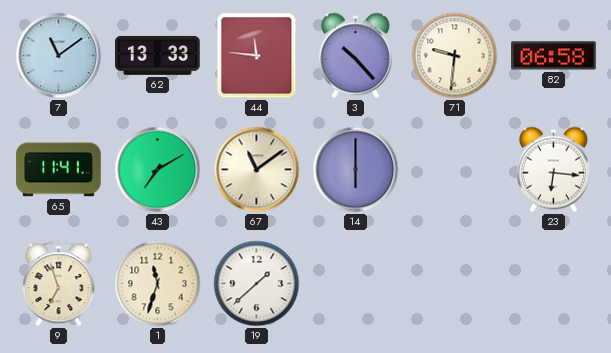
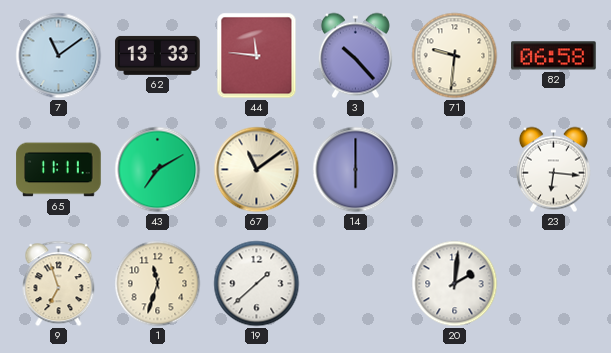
65: 11:41 -> 11:11 (59, 170)
20: none -> 2:01 (455, 284)
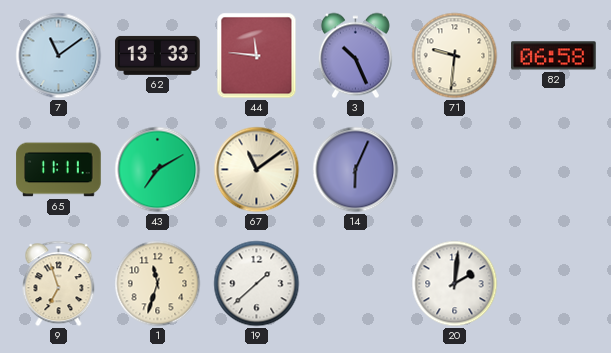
3: 10:23 -> 10:26 (355, 56)
14: 6:00 -> 6:04 (356, 170)
23: 6:16 -> none (553, 170)
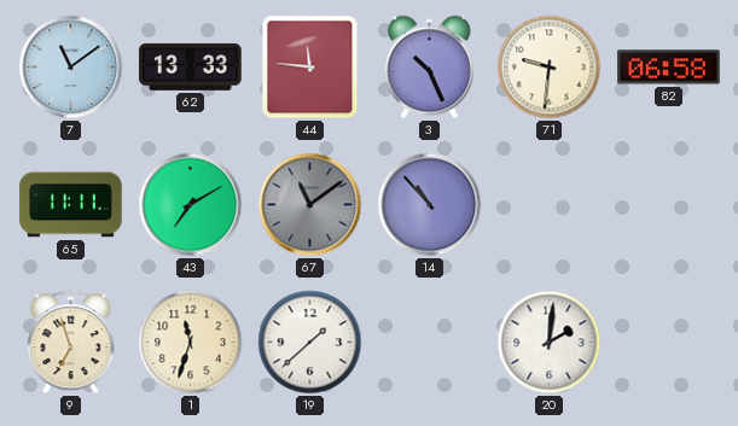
67 dial: cream -> grey (310, 205)
14: 6:04 -> 10:53 (430, 205)
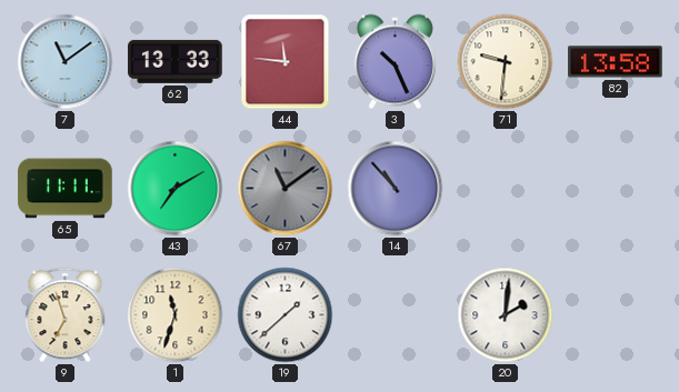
82: 06:58 -> 13:58 (616, 62)
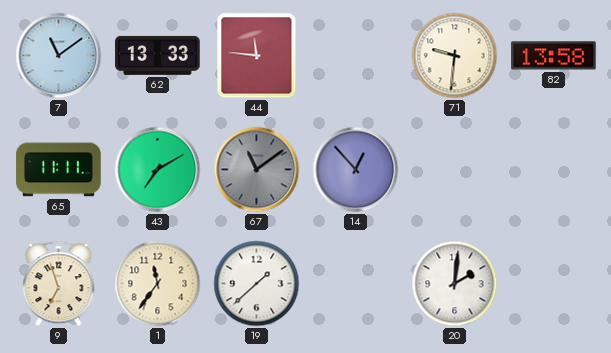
3: 10:26 -> none (395, 62)
14: 10:53 -> 12:53 (356, 170)
1: 11:33 -> 11:36 (158, 284)
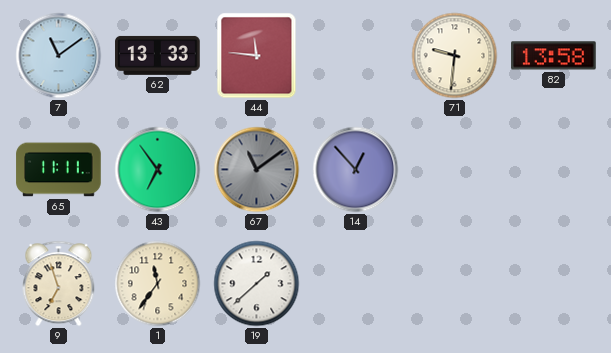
43: 7:10 -> 6:54 (158, 170)
20: 2:01 -> none (455, 284)
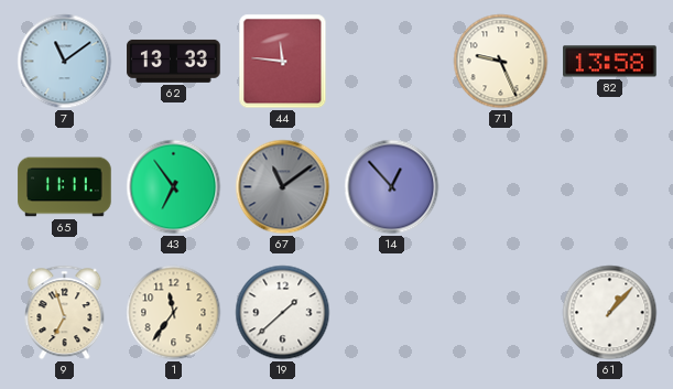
71: 9:31 -> 9:26 (501, 62)
61: none -> 1:07 (610, 313)
